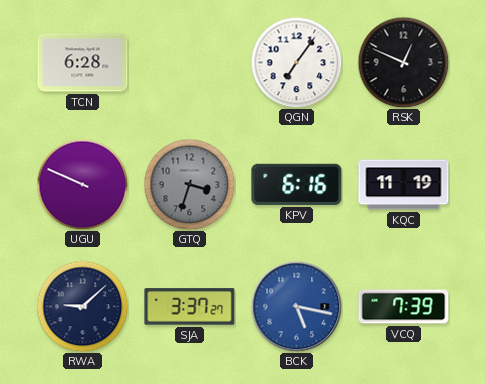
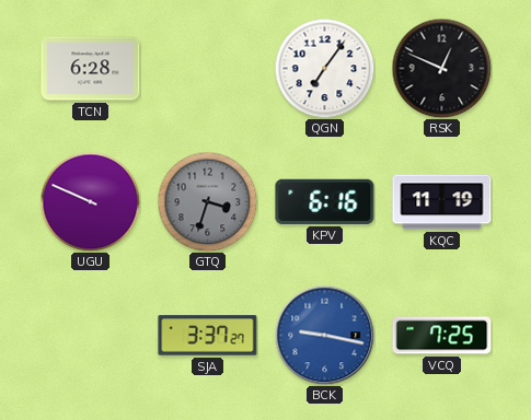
RWA: 9:08 -> none (82, 306)
BCK: 5:17 -> 9:17 (324, 335)
VCQ: 7:39 -> 7:25 (442, 336)
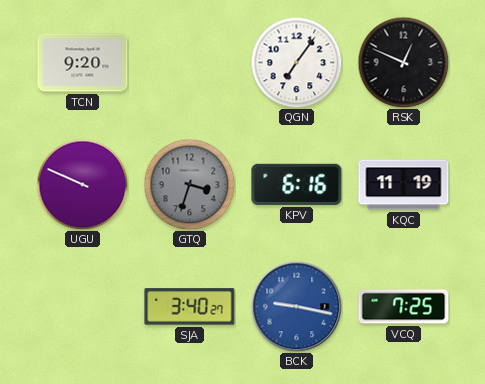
TCN: 6:28 -> 9:20 (83, 63)
SJA: 3:37 -> 3:40 (190, 307)
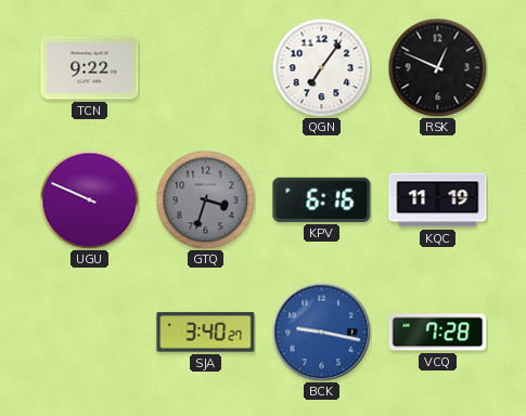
TCN: 9:20 -> 9:22 (90, 68)
VCQ: 7:25 -> 7:28 (438, 333)
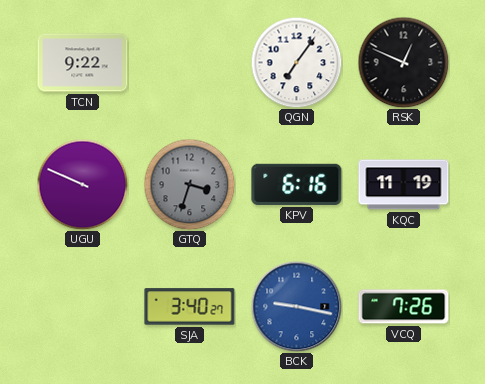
VCQ: 7:28 -> 7:26 (404, 307)
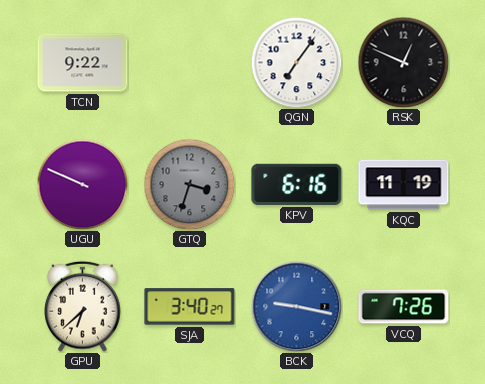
GPU: none -> 6:38 (83, 306)
